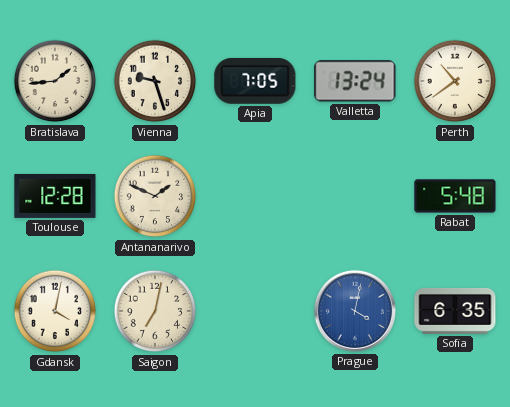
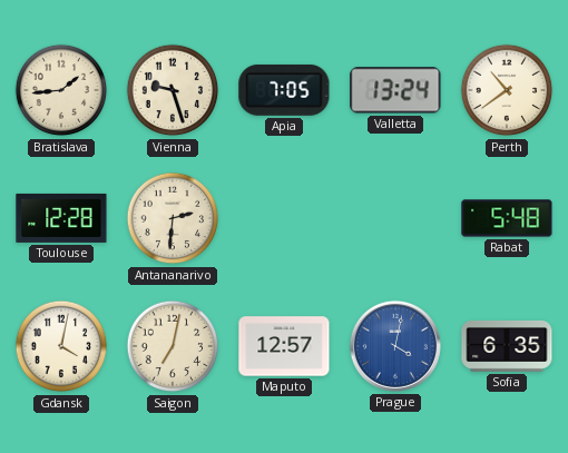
Antananarivo: 1:49 -> 2:31 (173, 218)
Maputo: none -> 12:57 (284, 346)
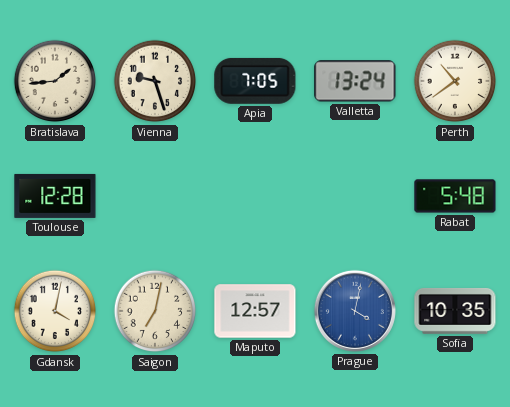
Antananarivo: 2:31 -> none (173, 218)
Sofia: 6:35 -> 10:35 (455, 311)
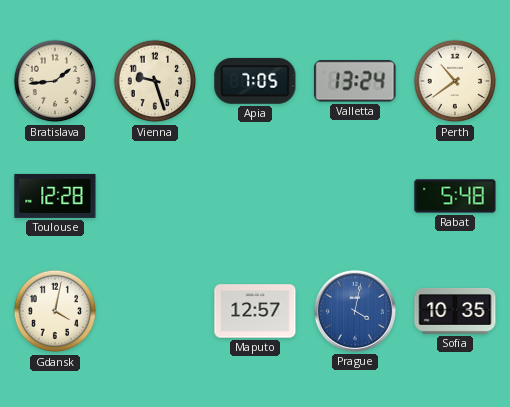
Saigon: 7:02 -> none (155, 311)
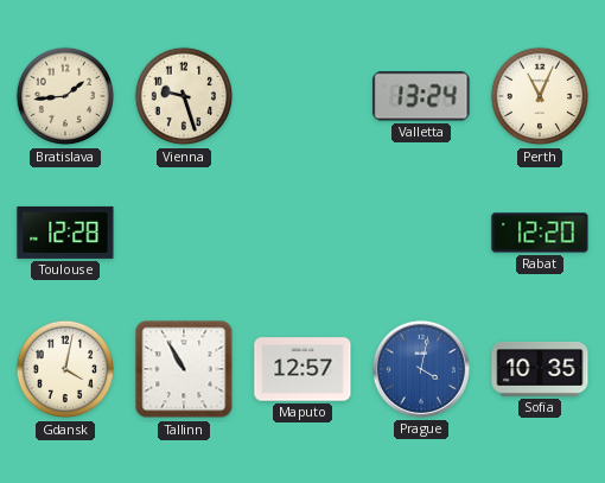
Apia: 7:05 -> none (255, 81)
Perth: 10:39 -> 11:04 (540, 96)
Rabat: 5:48 -> 12:20 (540, 233)
Tallinn: none -> 10:55 (184, 369)
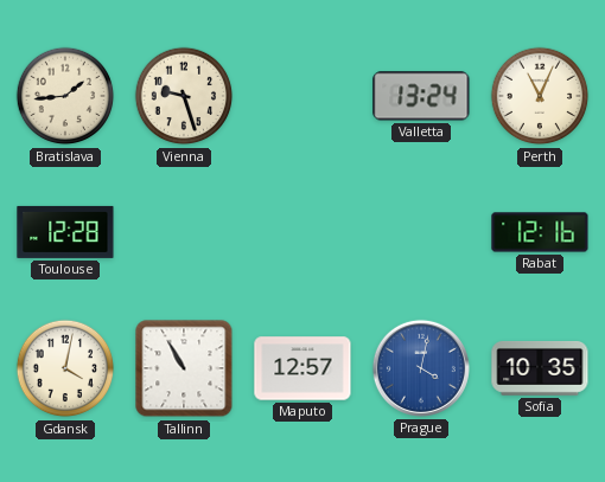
Rabat: 12:20 -> 12:16 (540, 232)
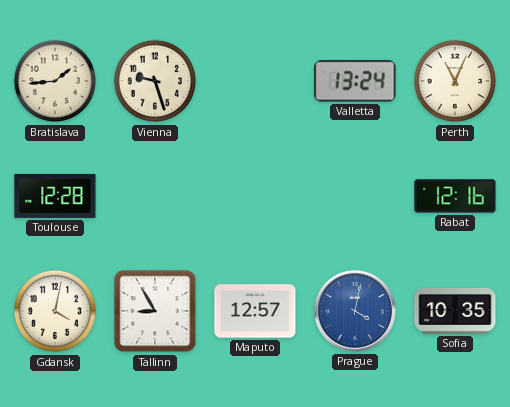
Tallinn: 10:55 -> 8:55 (155, 311)
